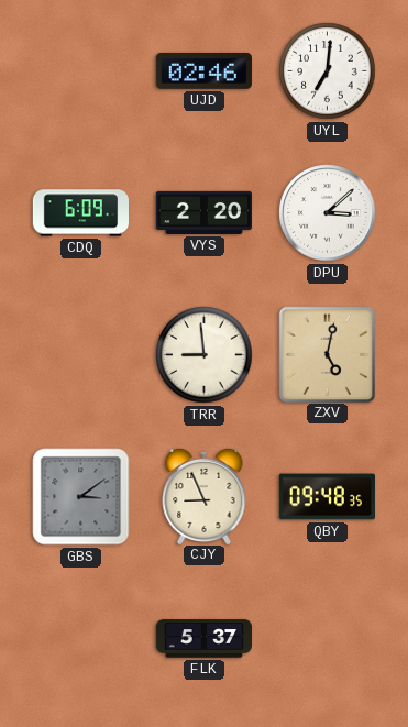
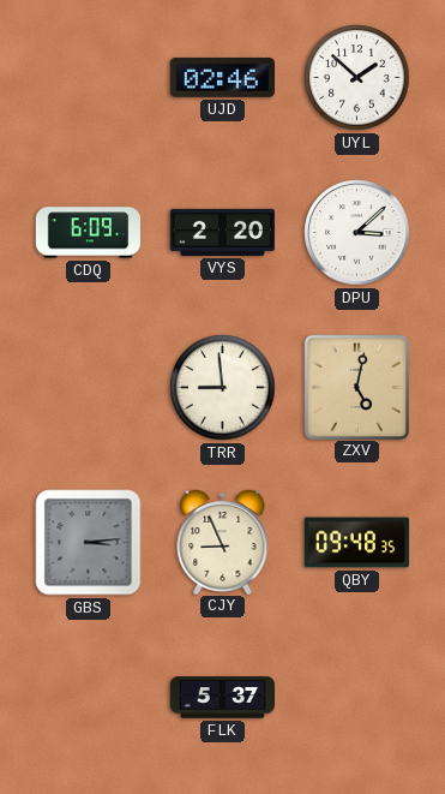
UYL: 7:01 -> 1:52 (357, 78)
GBS: 3:09 -> 3:14 (89, 543)
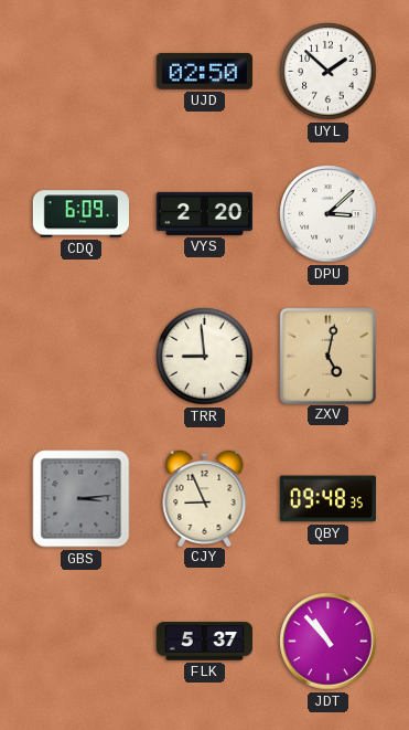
UJD: 02:46 -> 02:50 (204, 72)
JDT: none -> 10:53 (329, 642)
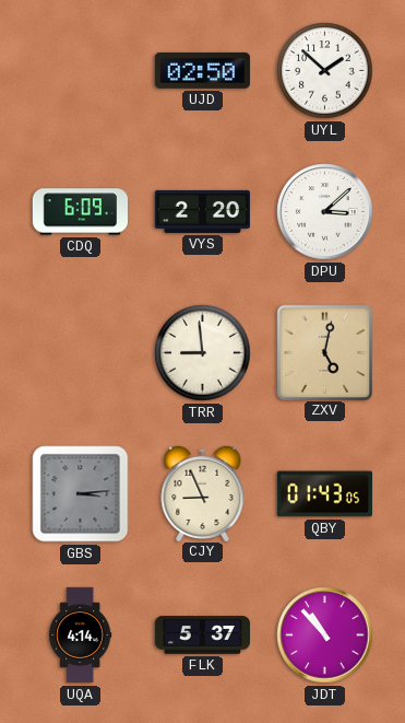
QBY: 09:48 -> 01:43 (324, 494)
UQA: none -> 4:14 (81, 635)
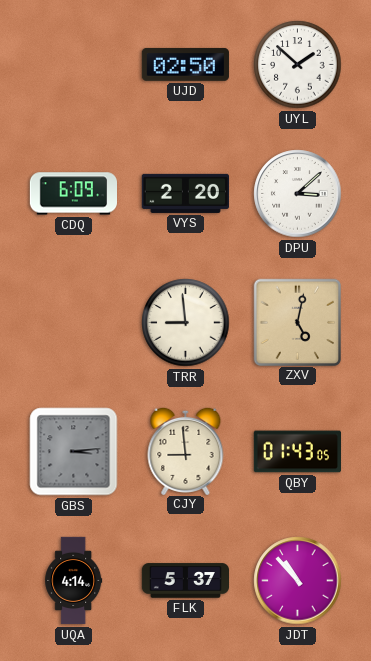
CJY: 8:56 -> 8:59 (186, 450)
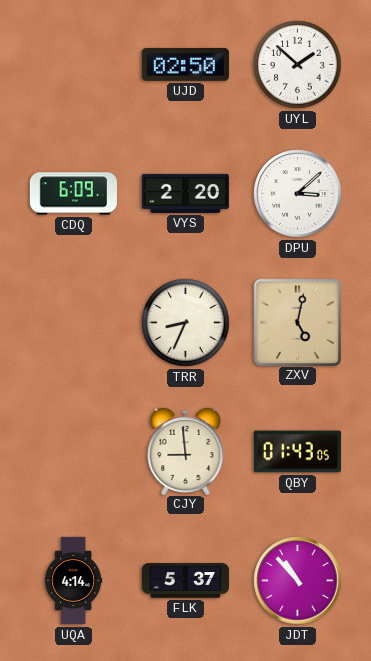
TRR: 8:59 -> 8:34 (186, 323)
GBS: 3:14 -> none (74, 452)
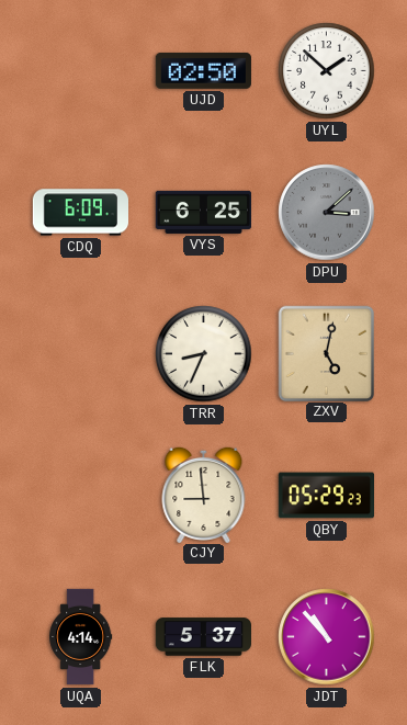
VYS: 2:20 -> 6:25 (203, 212)
DPU dial: white -> grey (327, 213)
QBY: 01:43 -> 05:29 (326, 496)
